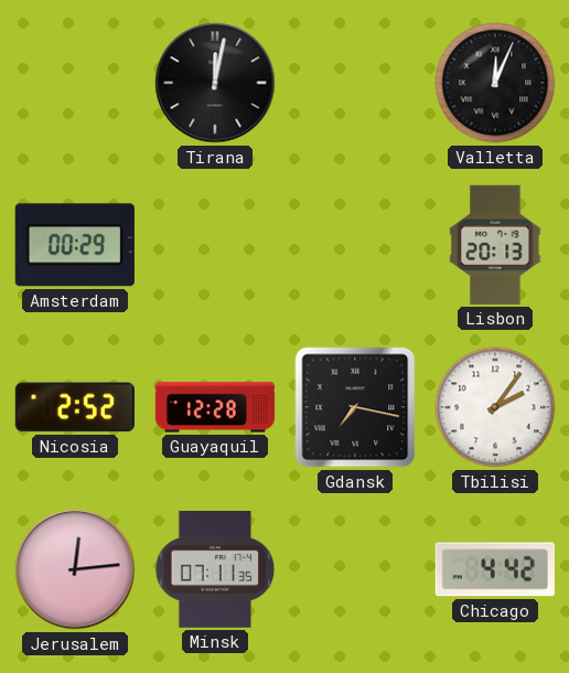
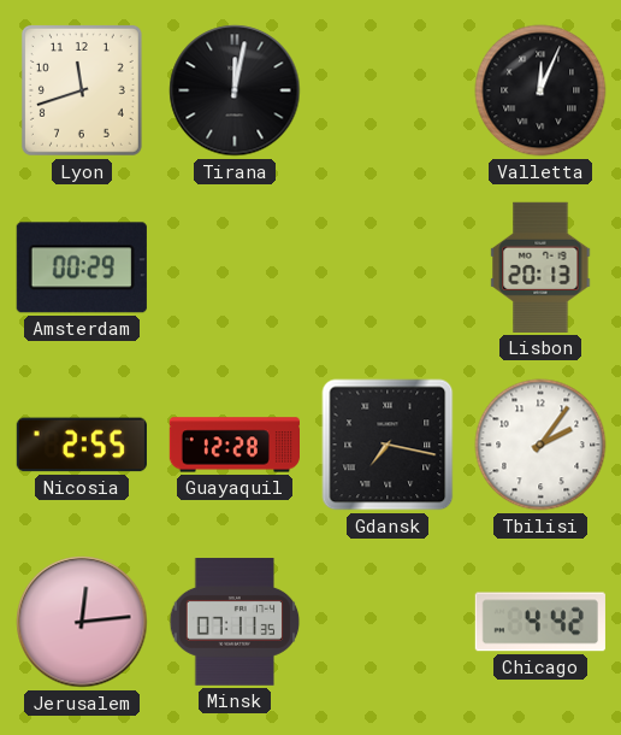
Lyon: none -> 11:42 (82, 90)
Nicosia: 2:52 -> 2:55 (82, 445)
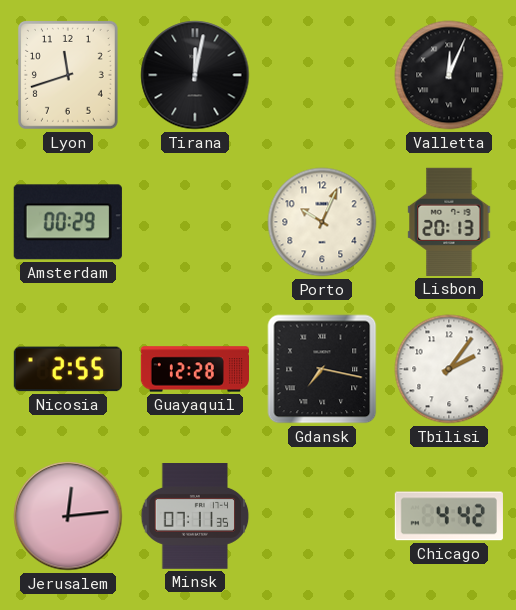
Porto: none -> 10:04 (322, 222)
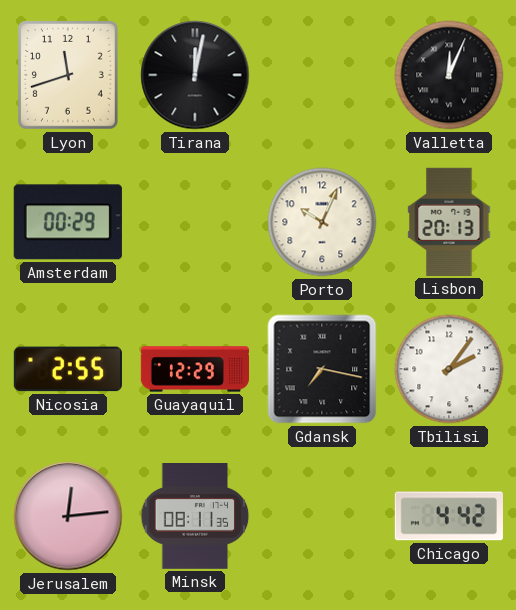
Guayaquil: 12:28 -> 12:29 (194, 369)
Minsk: 07:11 -> 08:11 (195, 517)
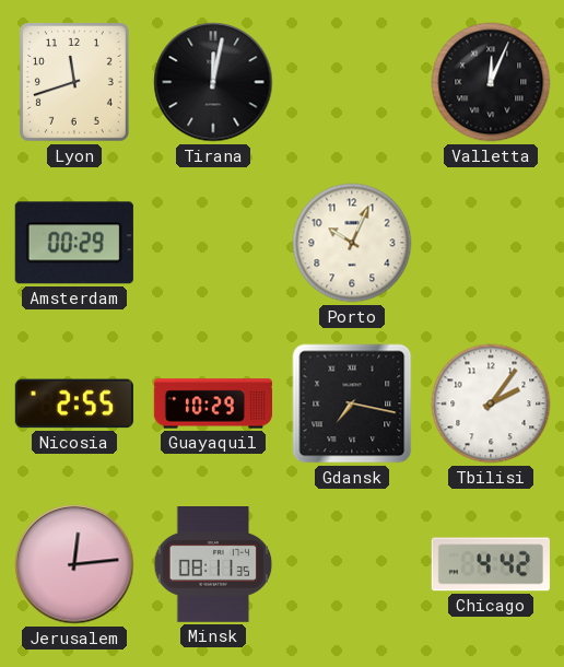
Lisbon: 20:13 -> none (449, 222)
Guayaquil: 12:29 -> 10:29 (212, 403)
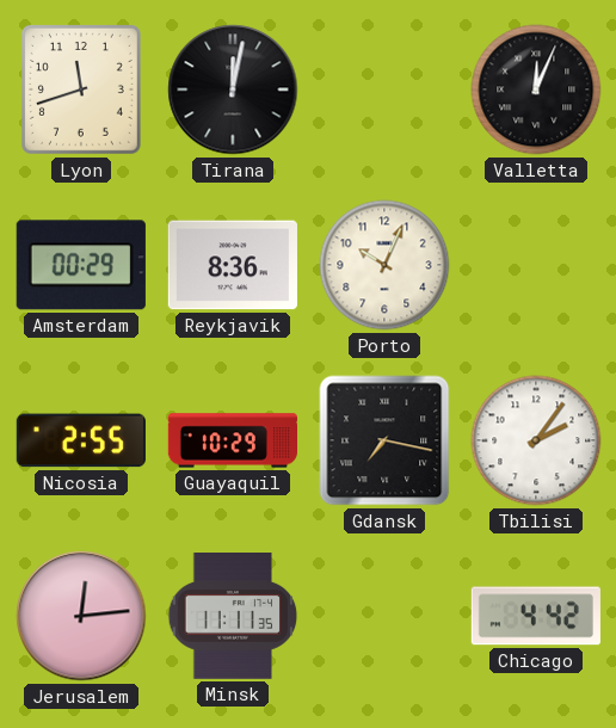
Reykjavik: none -> 8:36 (233, 265)
Minsk: 08:11 -> 11:11 (233, 617)
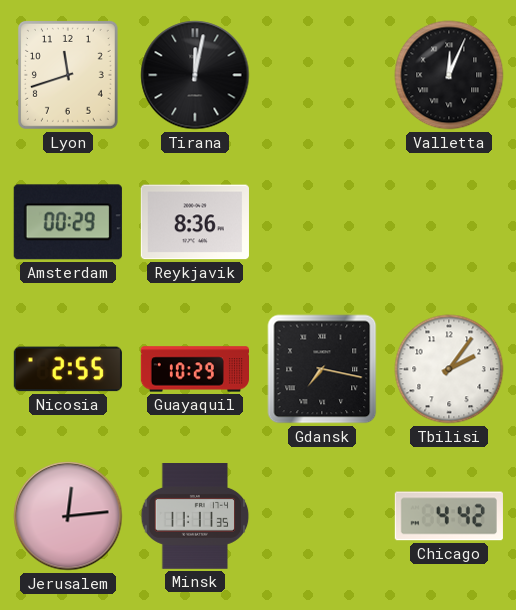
Porto: 10:04 -> none (384, 265)
